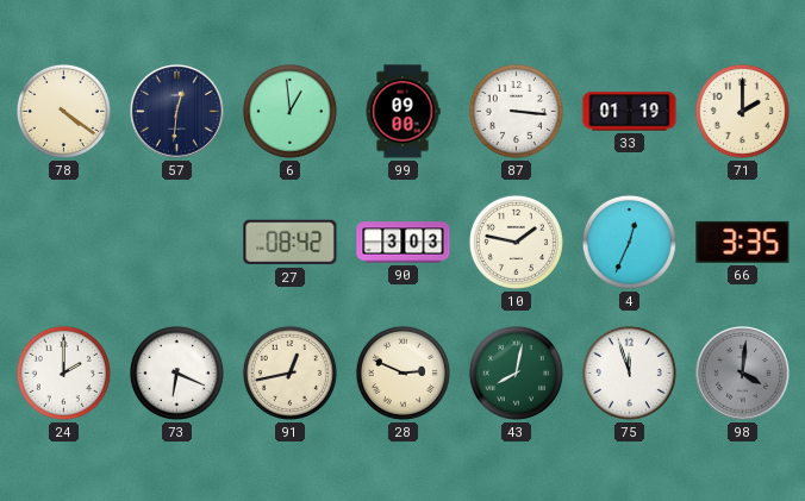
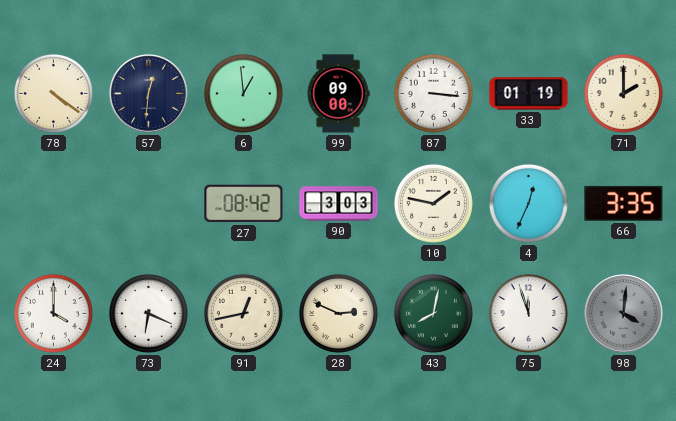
24: 2:00 -> 4:00 (53, 313)
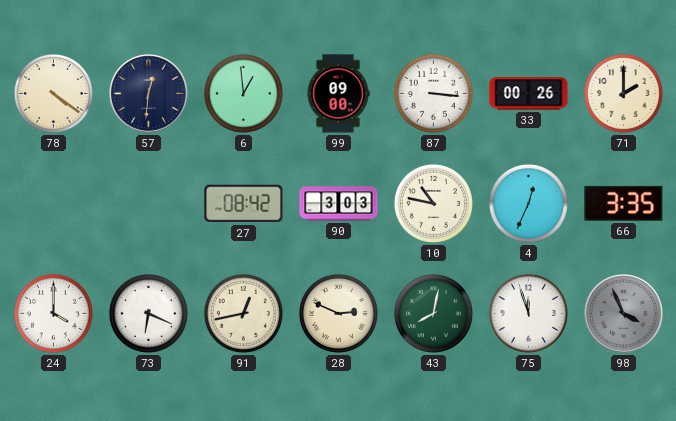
33: 01:19 -> 00:26 (529, 94)
10: 1:47 -> 10:47 (433, 203)
98: 4:01 -> 3:56 (624, 314)
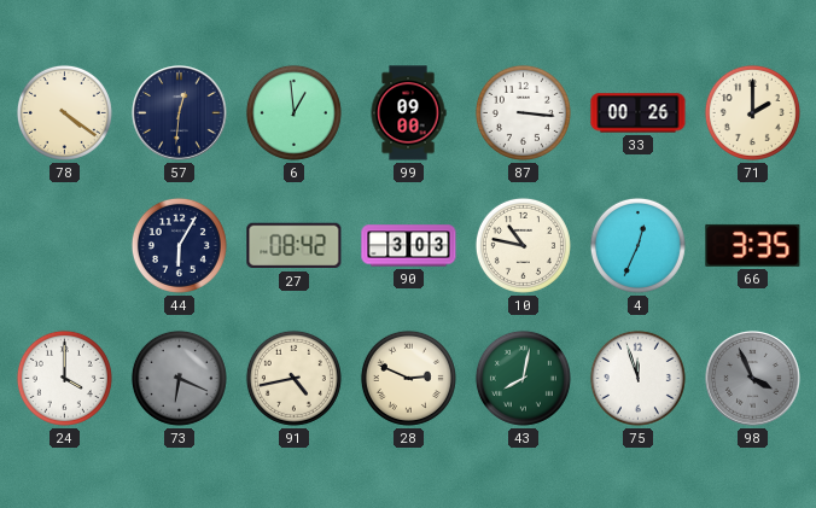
44: none -> 6:05 (179, 245)
73 dial: white -> grey (179, 378)
91: 12:43 -> 4:43 (293, 378)
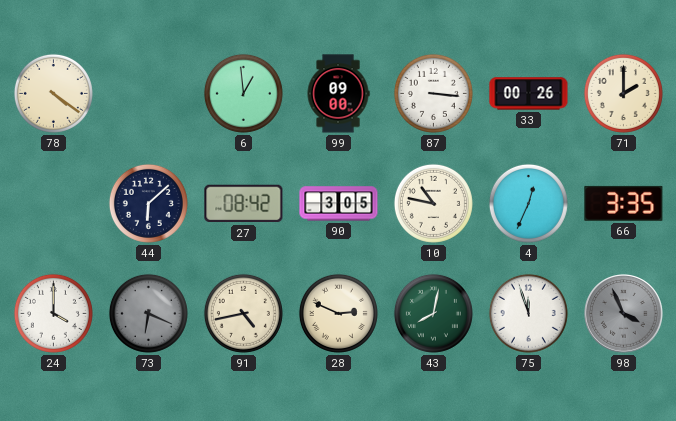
57: 12:31 -> none (180, 113)
44: 6:05 -> 6:08 (148, 203)
90: 3:03 -> 3:05 (339, 204)
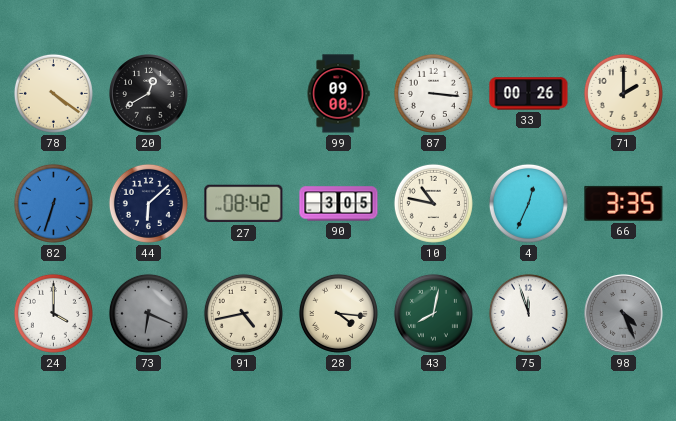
20: none -> 12:40 (149, 94)
6: 12:59 -> none (243, 93)
82: none -> 6:33 (53, 203)
28: 2:49 -> 4:16 (338, 313)
98: 3:56 -> 4:26 (624, 314)
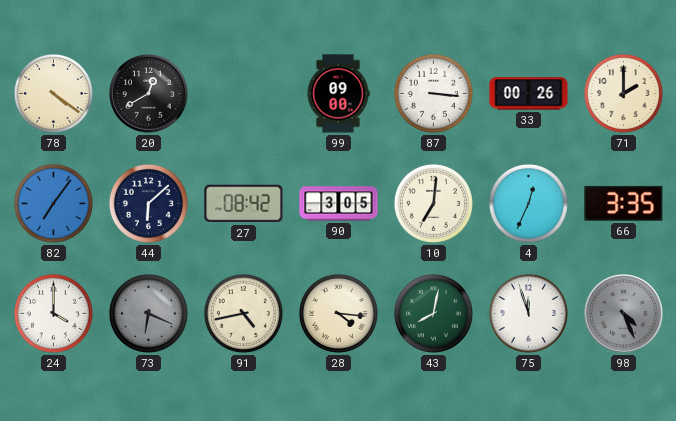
82: 6:33 -> 7:06 (53, 203)
10: 10:47 -> 7:01 (433, 203)
